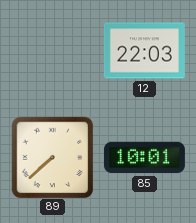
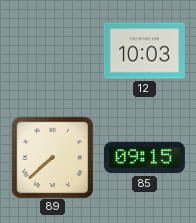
12: 22:03 -> 10:03 (144, 51)
85: 10:01 -> 09:15 (144, 158)
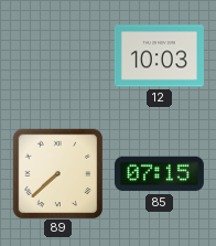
85: 09:15 -> 07:15 (159, 174)
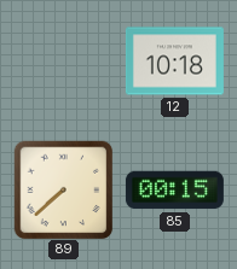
12: 10:03 -> 10:18 (174, 62)
85: 07:15 -> 00:15 (174, 191)
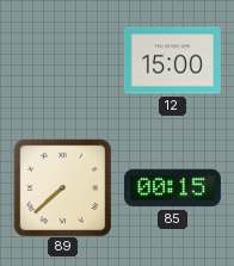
12: 10:18 -> 15:00 (172, 61)
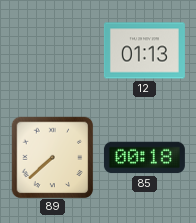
12: 15:00 -> 01:13 (144, 51)
85: 00:15 -> 00:18 (144, 158)
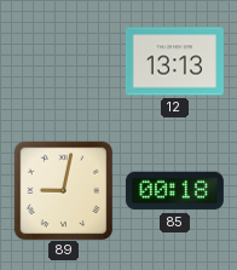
12: 01:13 -> 13:13 (174, 62)
89: 7:38 -> 9:02 (63, 190)
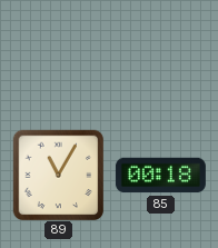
12: 13:13 -> none (174, 62)
89: 9:02 -> 11:05 (58, 175)
